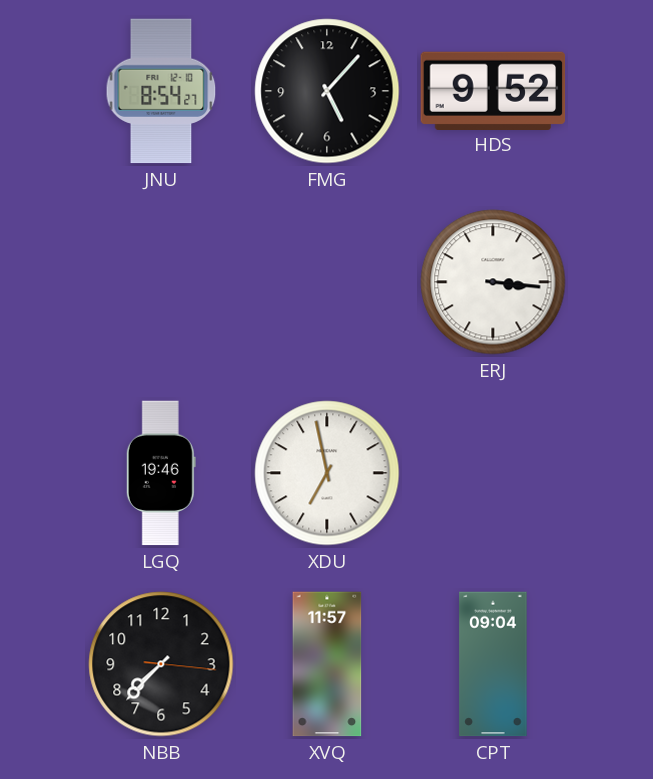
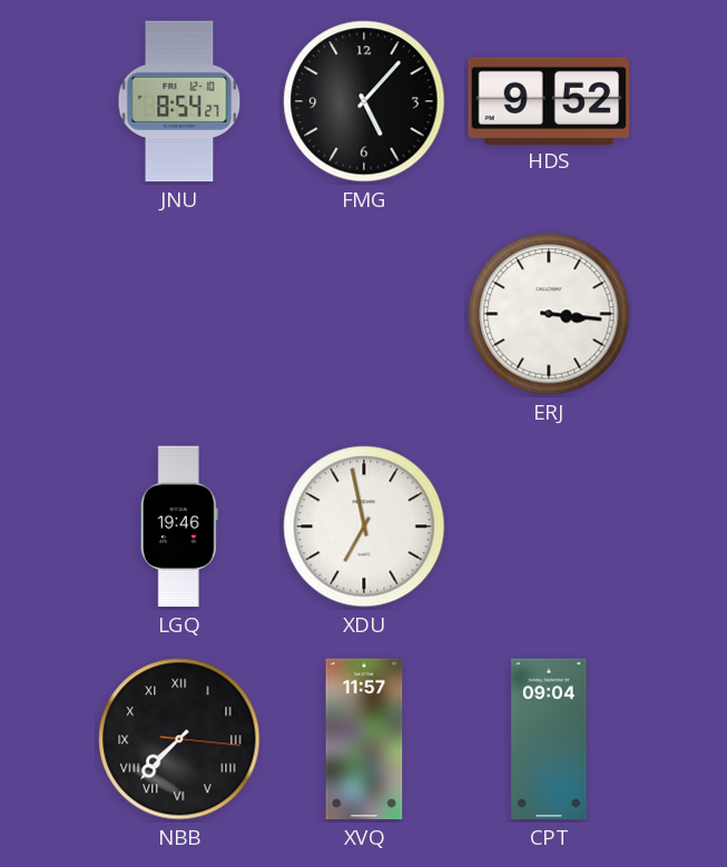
NBB numerals: Arabic -> Roman (179, 739)
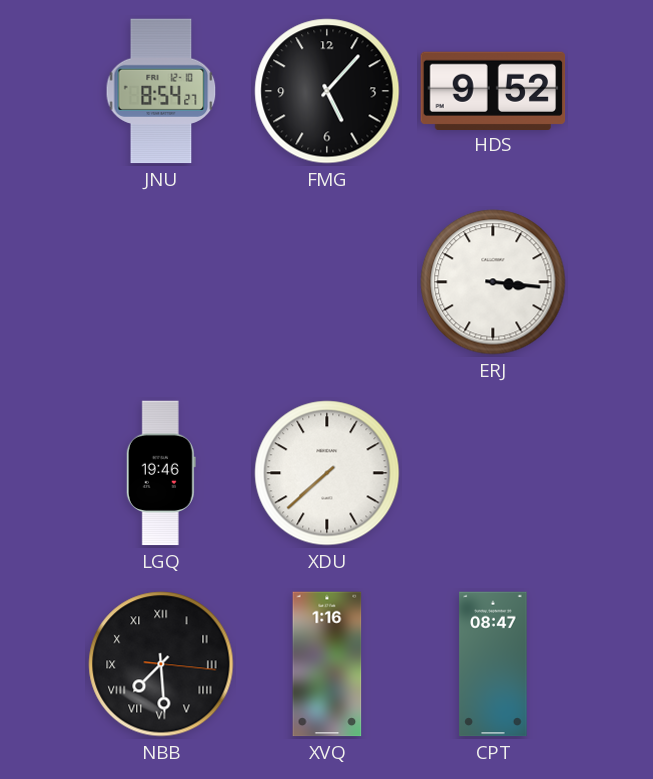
XDU: 6:58 -> 7:38 (327, 473)
NBB: 7:37 -> 7:29 (161, 664)
XVQ: 11:57 -> 1:16 (327, 664)
CPT: 09:04 -> 08:47 (493, 664)
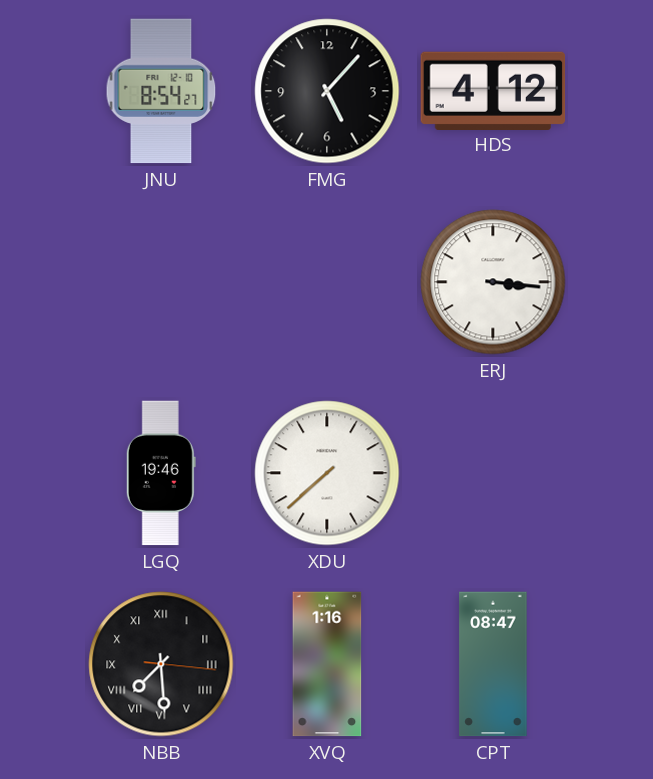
HDS: 9:52 -> 4:12 (493, 90)
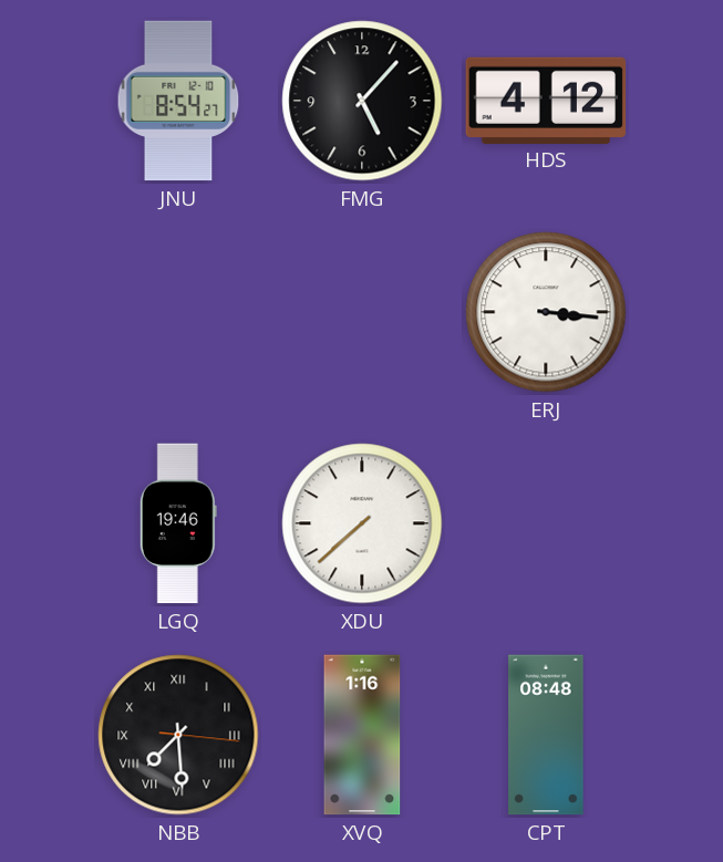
CPT: 08:47 -> 08:48 (546, 735)
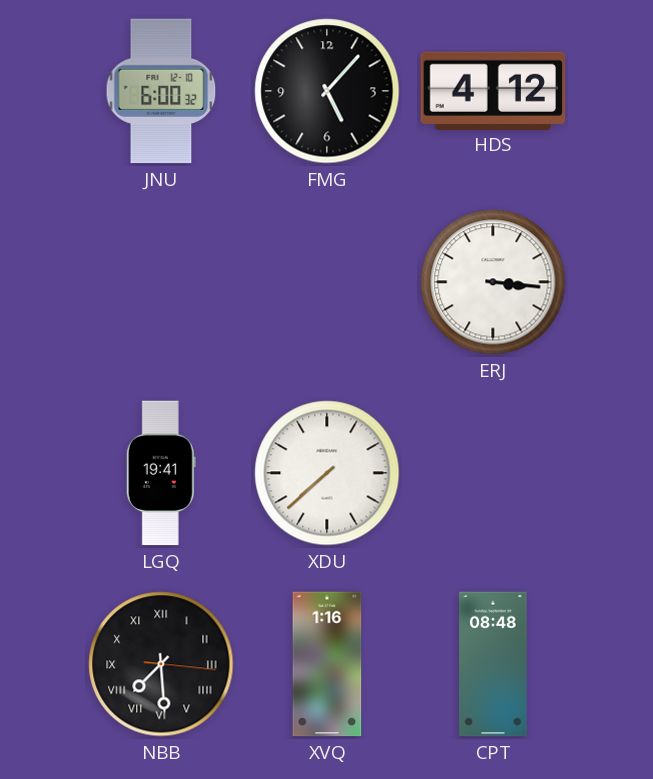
JNU: 8:54 -> 6:00 (161, 91)
LGQ: 19:46 -> 19:41 (161, 473)
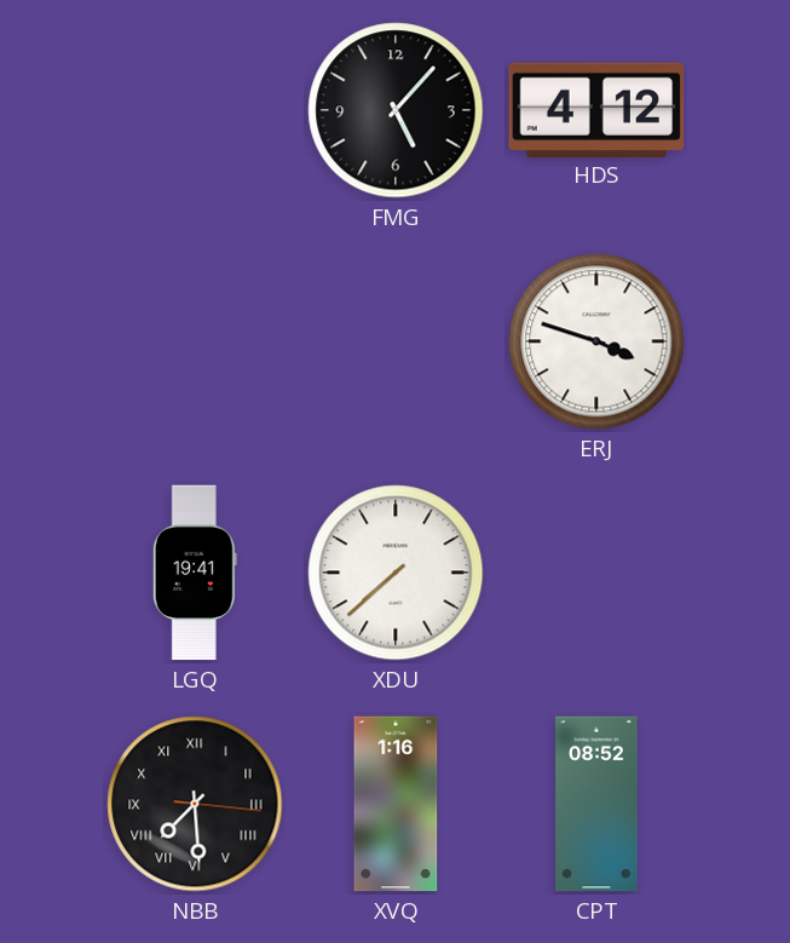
JNU: 6:00 -> none (161, 91)
ERJ: 3:16 -> 3:48 (596, 341)
CPT: 08:48 -> 08:52 (596, 804)
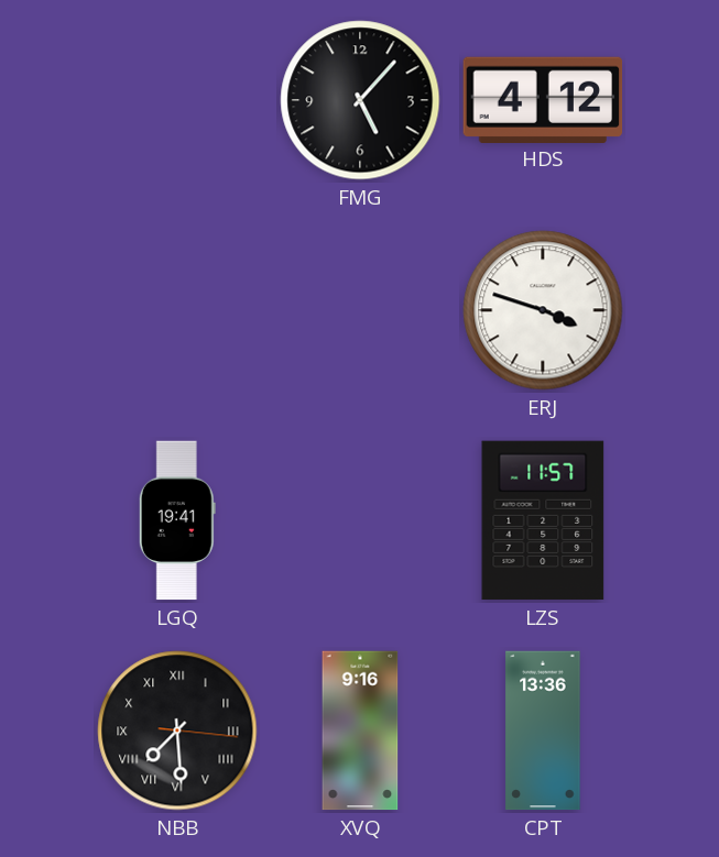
XDU: 7:38 -> none (396, 573)
LZS: none -> 11:57 (543, 520)
XVQ: 1:16 -> 9:16 (360, 730)
CPT: 08:52 -> 13:36 (543, 730)
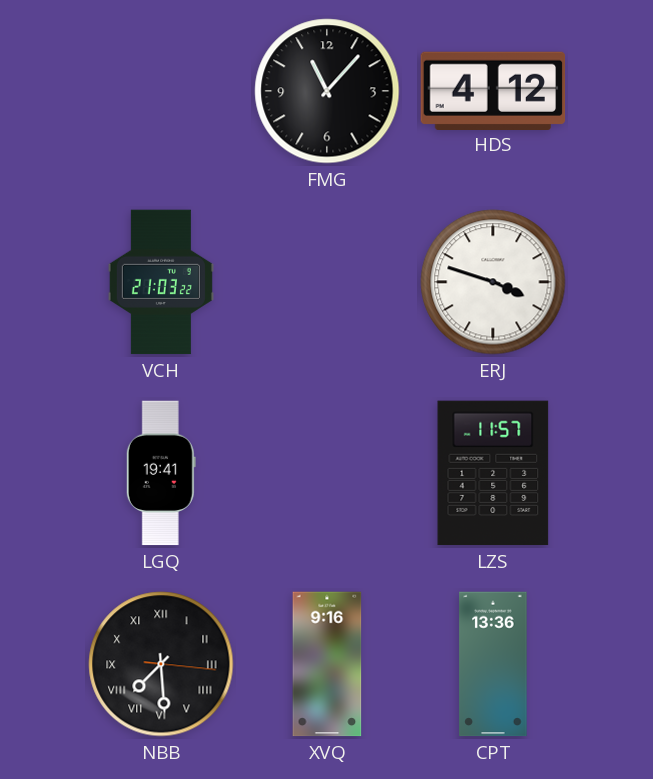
FMG: 5:07 -> 11:07 (327, 91)
VCH: none -> 21:03 (161, 282)
